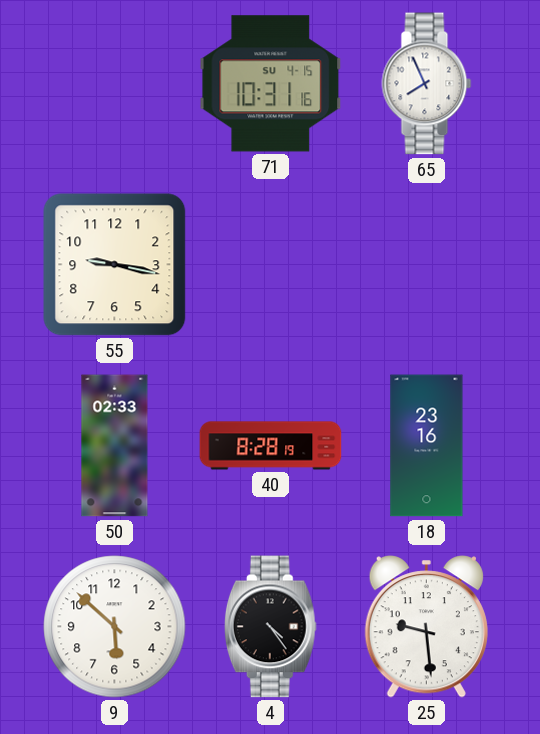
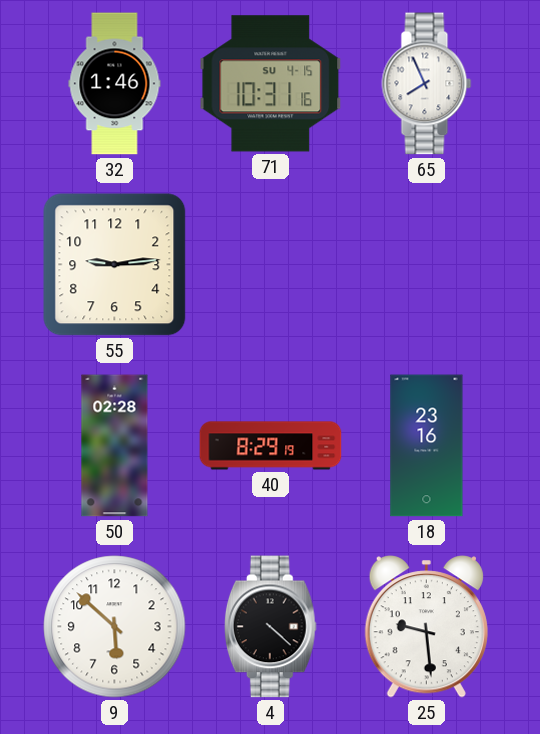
32: none -> 1:46 (115, 84)
55: 9:17 -> 9:14 (115, 265)
50: 02:33 -> 02:28 (115, 446)
40: 8:28 -> 8:29 (271, 446)
4: 4:24 -> 4:22 (270, 627)
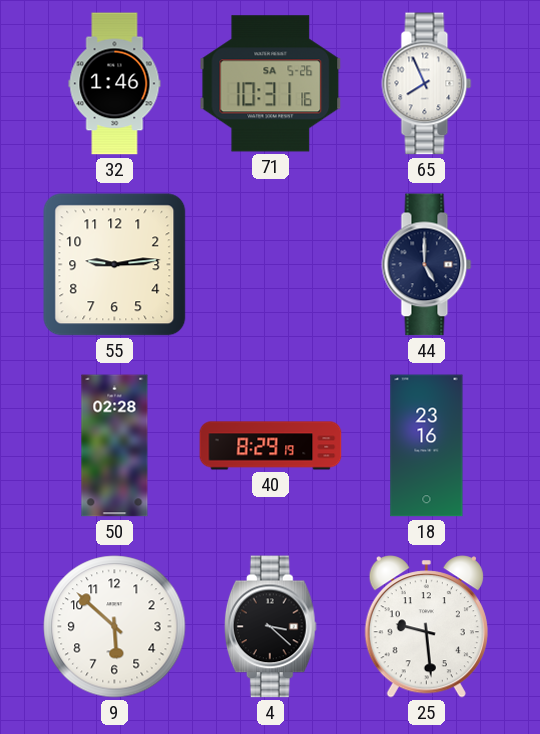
71 date: SU 4-15 -> SA 5-26 (271, 84)
44: none -> 5:00 (427, 265)
4: 4:22 -> 3:22 (270, 627)
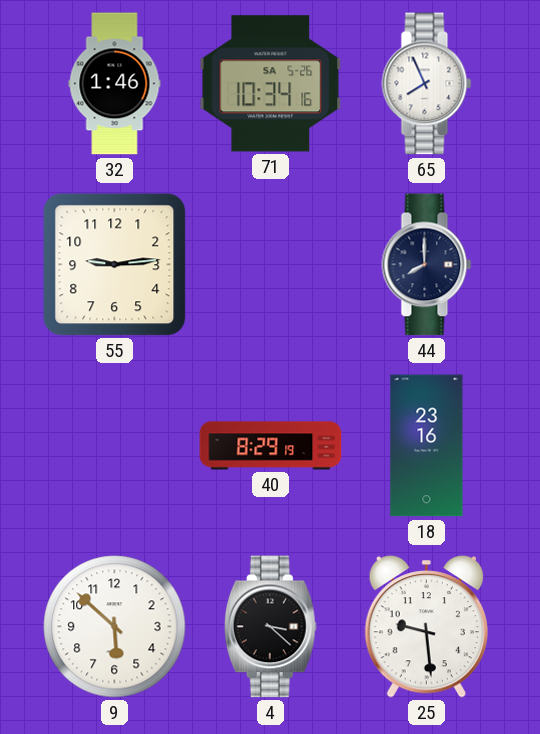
71: 10:31 -> 10:34 (271, 84)
44: 5:00 -> 8:00 (427, 265)
50: 02:28 -> none (115, 446)
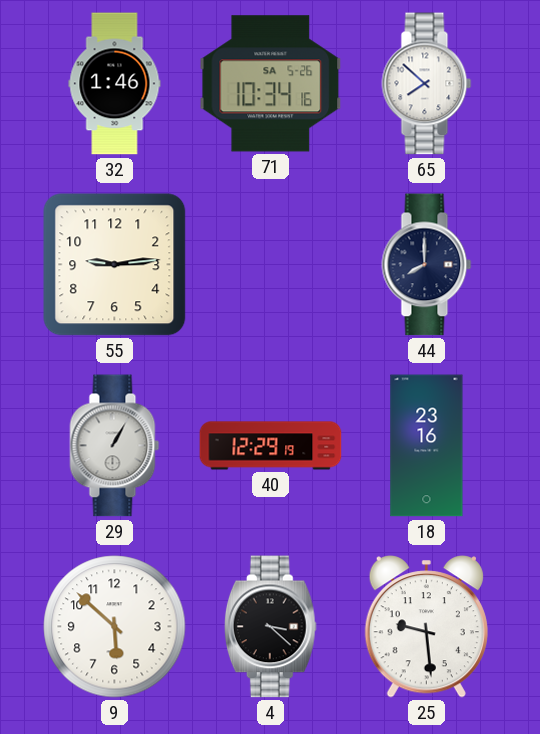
65: 7:56 -> 7:52 (427, 84)
29: none -> 1:05 (115, 446)
40: 8:29 -> 12:29 (271, 446)
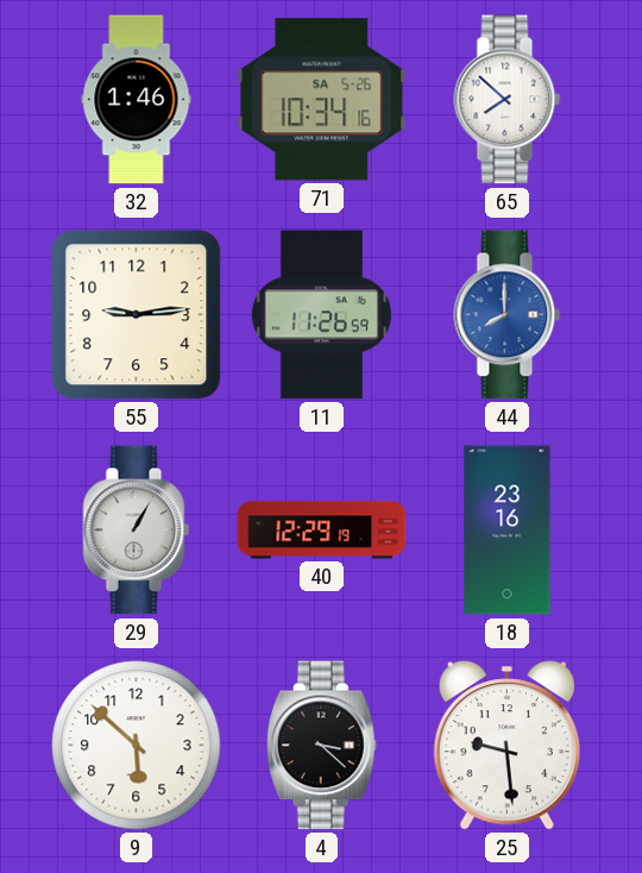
11: none -> 11:26 (321, 315)
44 dial: navy -> blue (508, 315)
